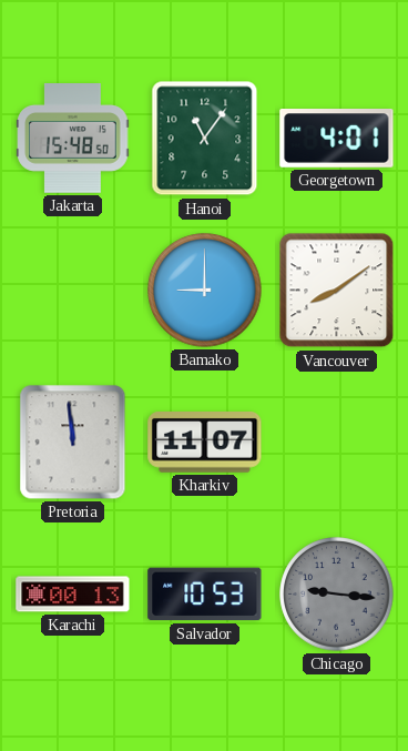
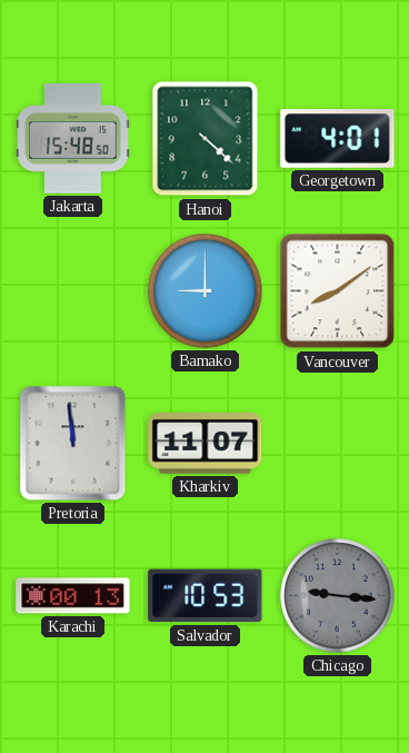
Hanoi: 11:06 -> 4:22 (206, 139)
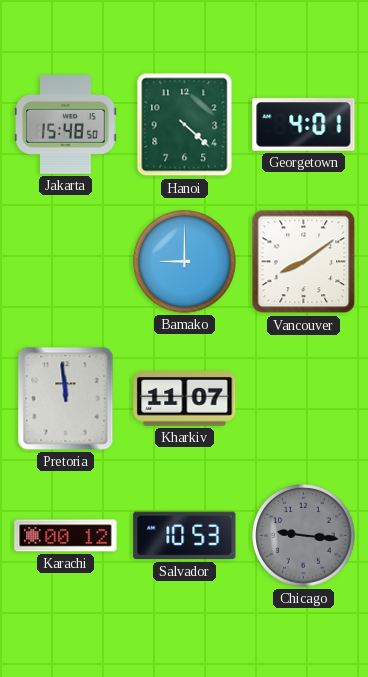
Karachi: 00:13 -> 00:12 (66, 536)
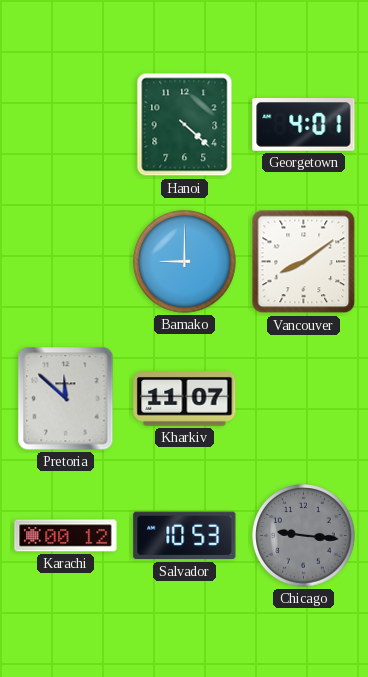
Jakarta: 15:48 -> none (66, 125)
Pretoria: 11:59 -> 11:52 (66, 399)
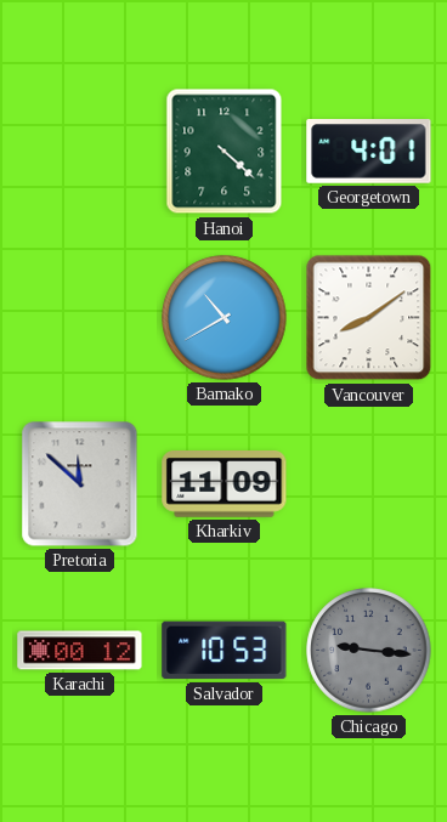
Bamako: 9:00 -> 10:40 (225, 318)
Kharkiv: 11:07 -> 11:09 (225, 484)
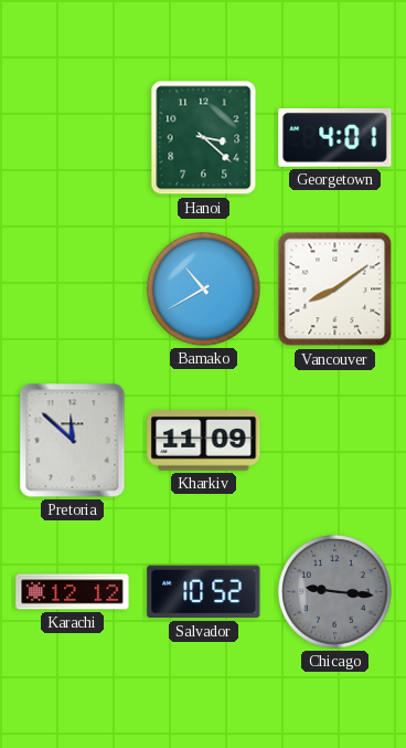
Hanoi: 4:22 -> 3:22 (204, 138)
Karachi: 00:12 -> 12:12 (73, 592)
Salvador: 10:53 -> 10:52 (204, 592)
